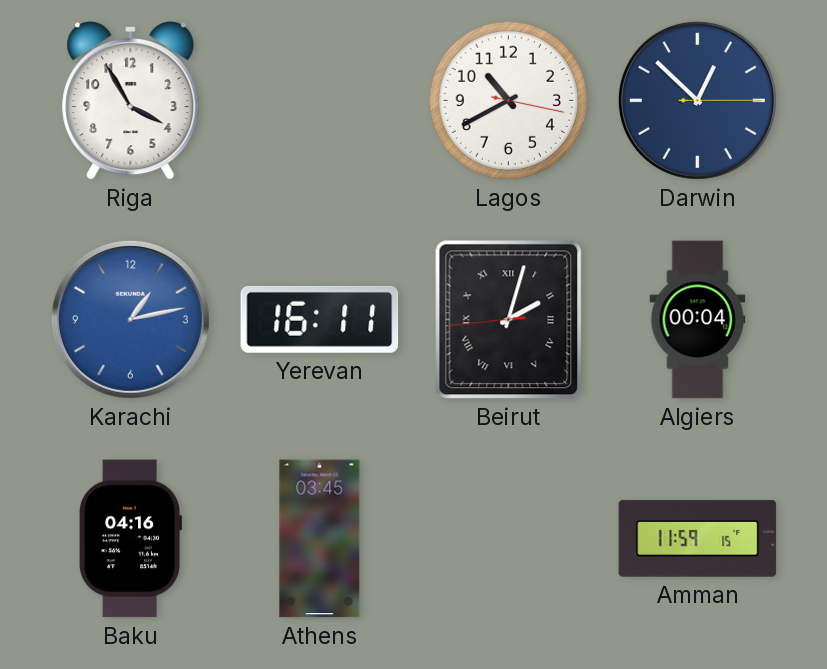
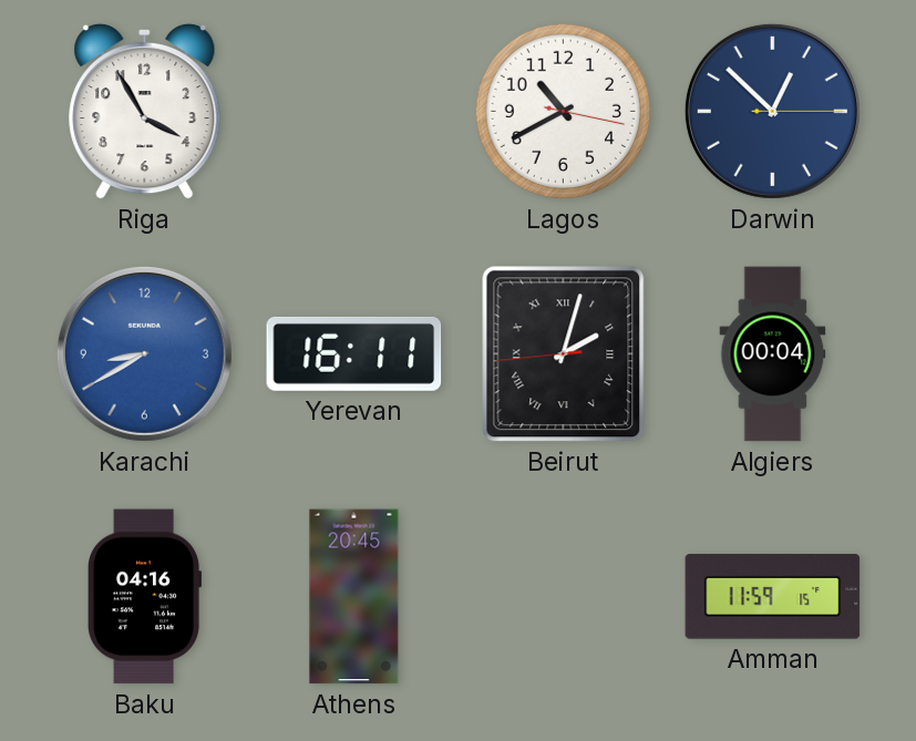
Karachi: 1:13 -> 8:40 (144, 353)
Athens: 03:45 -> 20:45 (354, 597)
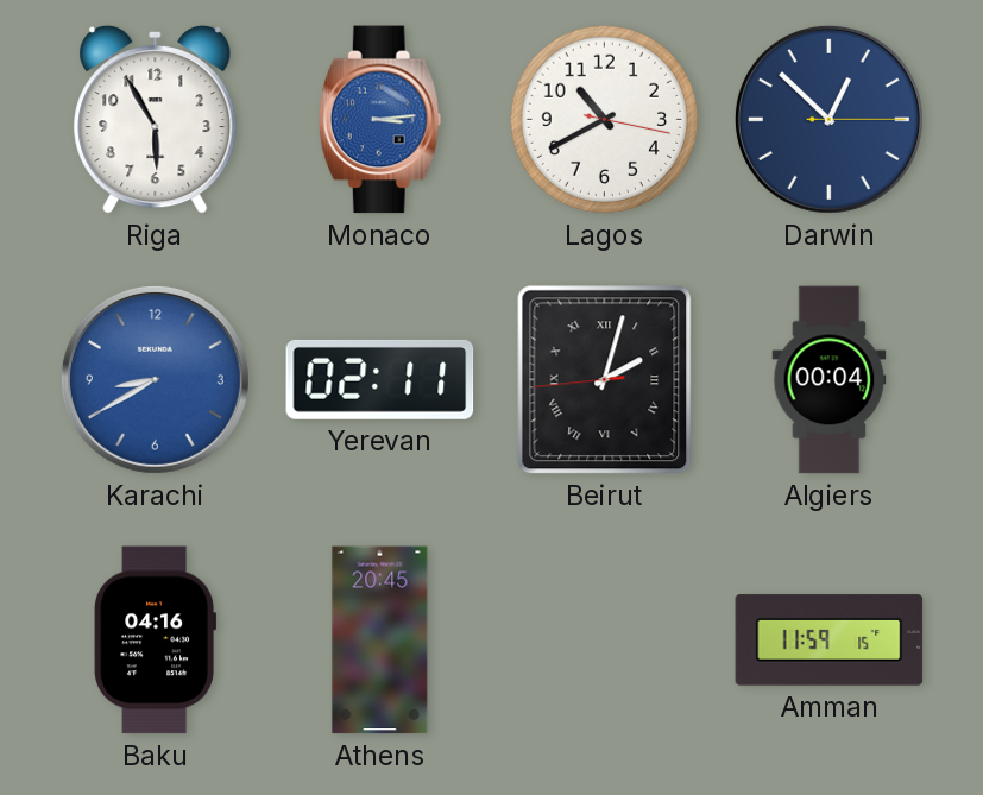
Riga: 3:55 -> 5:55 (156, 119)
Monaco: none -> 3:14 (379, 120)
Yerevan: 16:11 -> 02:11 (380, 379)
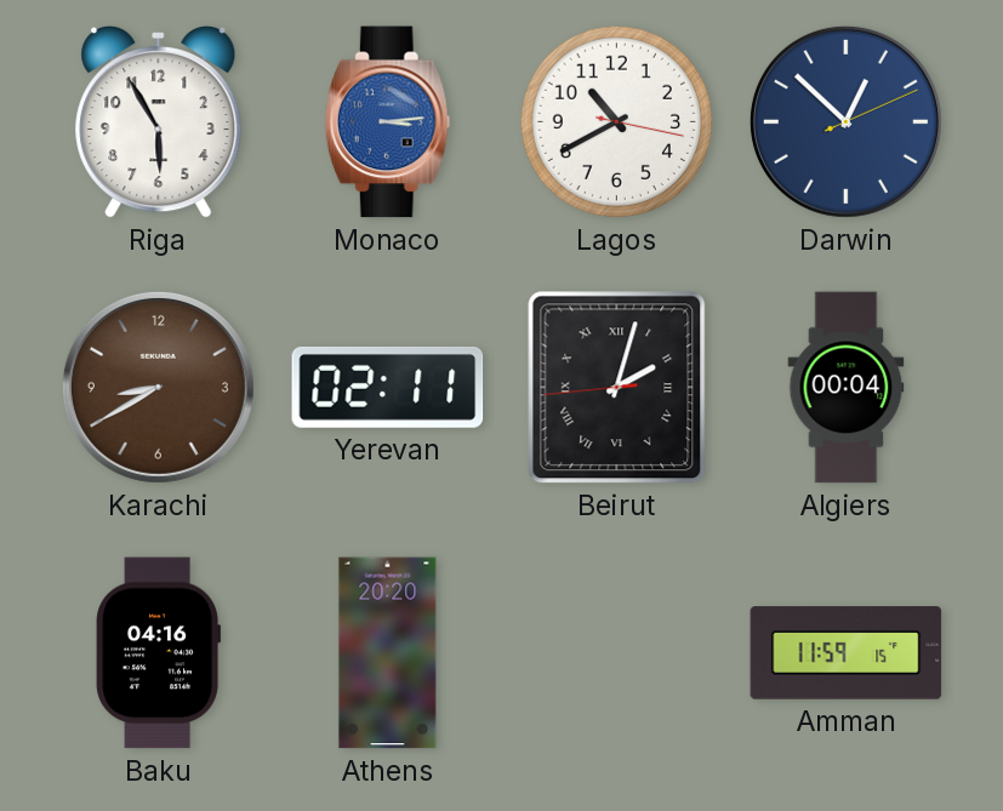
Darwin: 12:52:15 -> 12:52:11 (845, 121)
Karachi dial: blue -> brown (158, 387)
Athens: 20:45 -> 20:20 (388, 653)
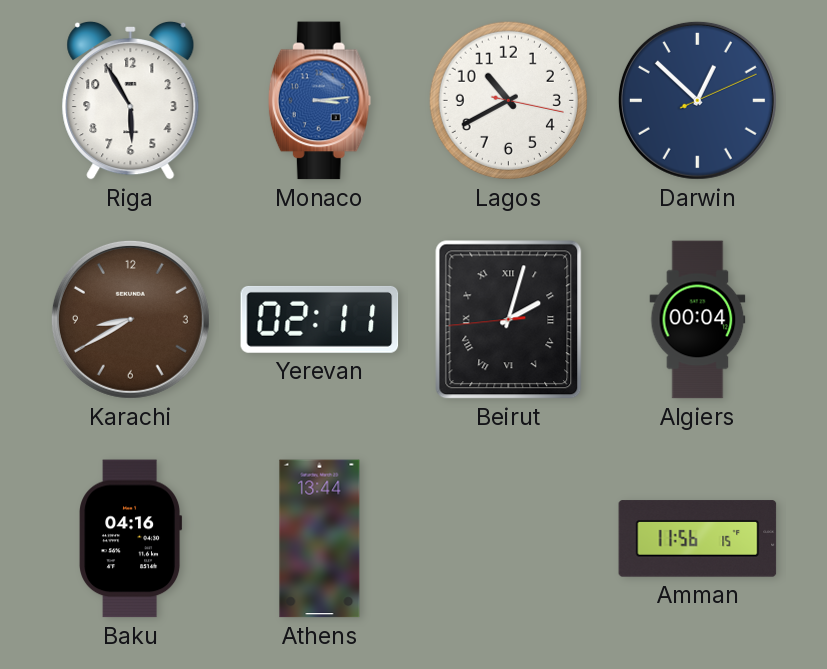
Athens: 20:20 -> 13:44 (320, 539)
Amman: 11:59 -> 11:56 (698, 539)
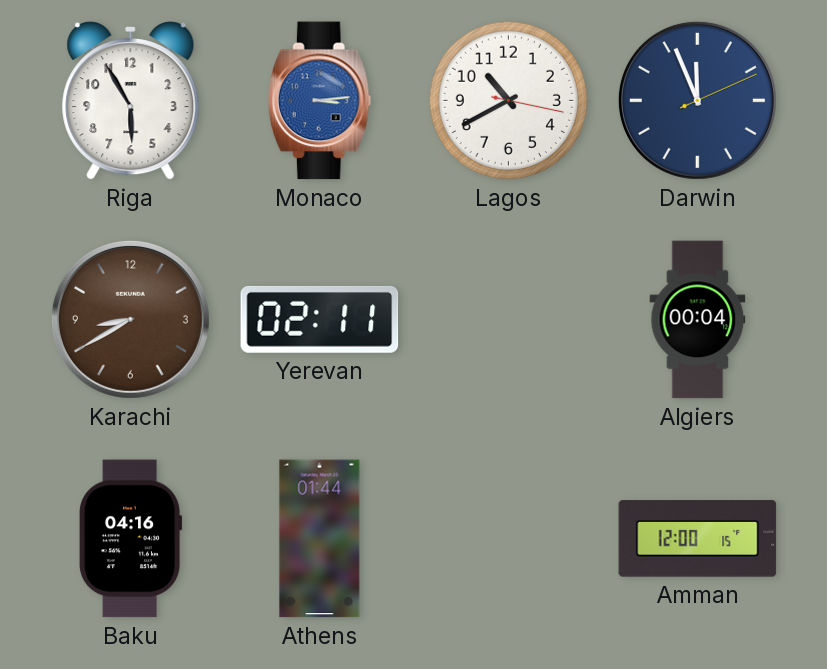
Darwin: 12:52 -> 11:56 (697, 100)
Beirut: 2:02 -> none (509, 320)
Athens: 13:44 -> 01:44 (320, 539)
Amman: 11:56 -> 12:00 (698, 539)
